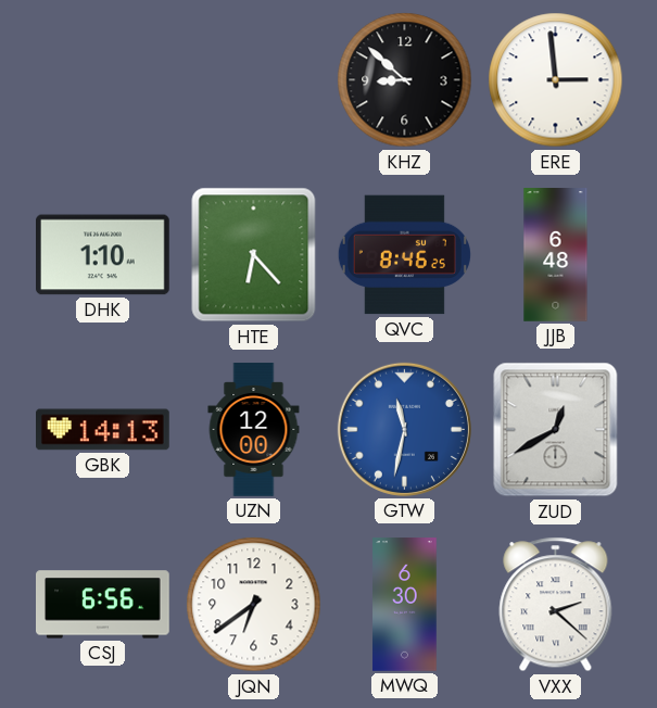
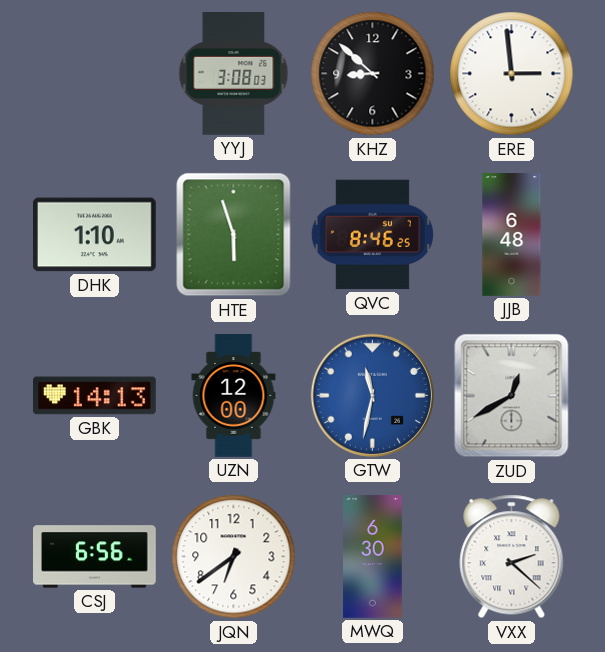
YYJ: none -> 3:08 (234, 74)
HTE: 6:23 -> 5:57 (234, 235)
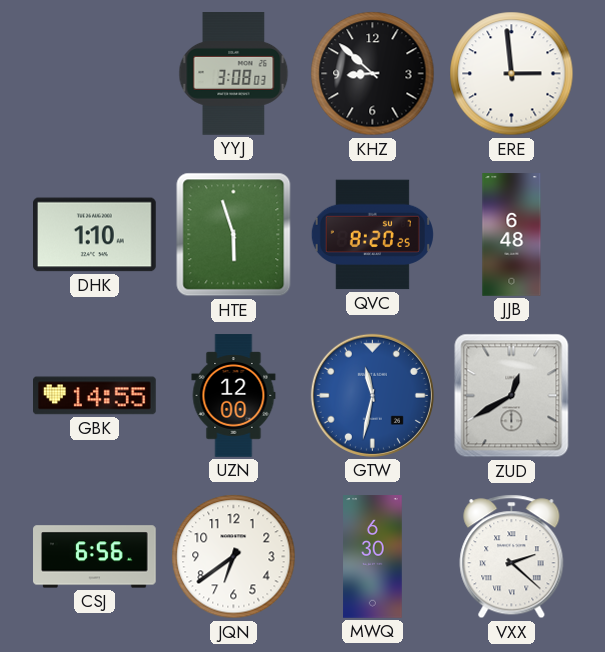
QVC: 8:46 -> 8:20 (372, 235)
GBK: 14:13 -> 14:55 (95, 396)
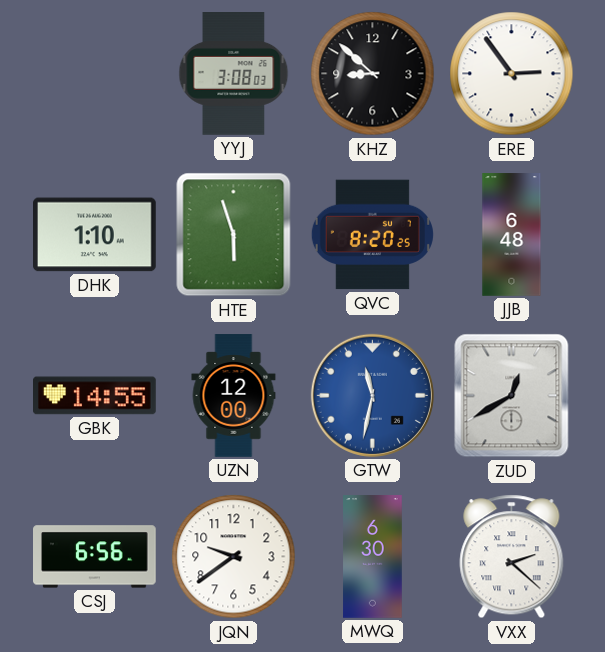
ERE: 2:59 -> 2:54 (512, 74)
JQN: 6:39 -> 9:39 (234, 557)
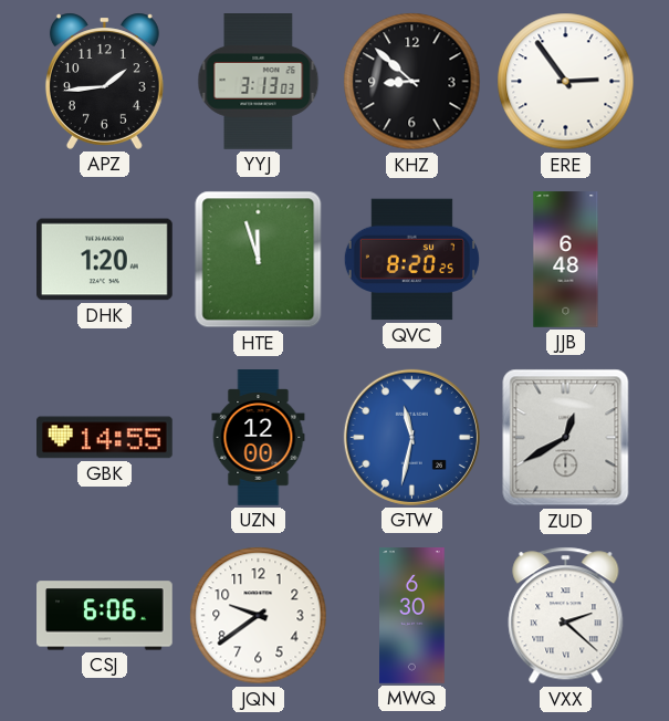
APZ: none -> 1:44 (104, 81)
YYJ: 3:08 -> 3:13 (259, 82)
DHK: 1:10 -> 1:20 (105, 260)
HTE: 5:57 -> 11:57 (259, 260)
CSJ: 6:56 -> 6:06 (105, 616)
